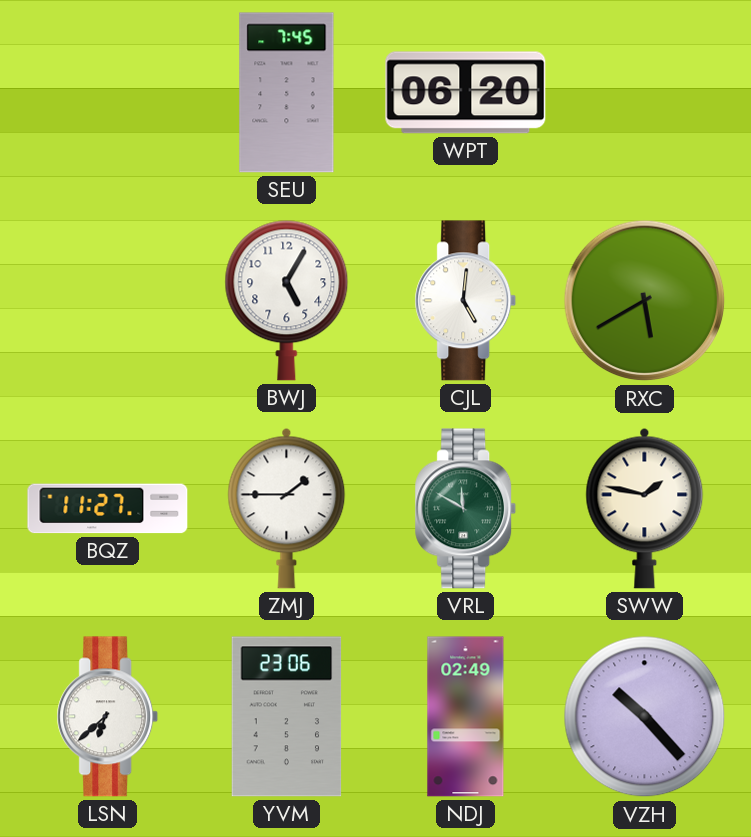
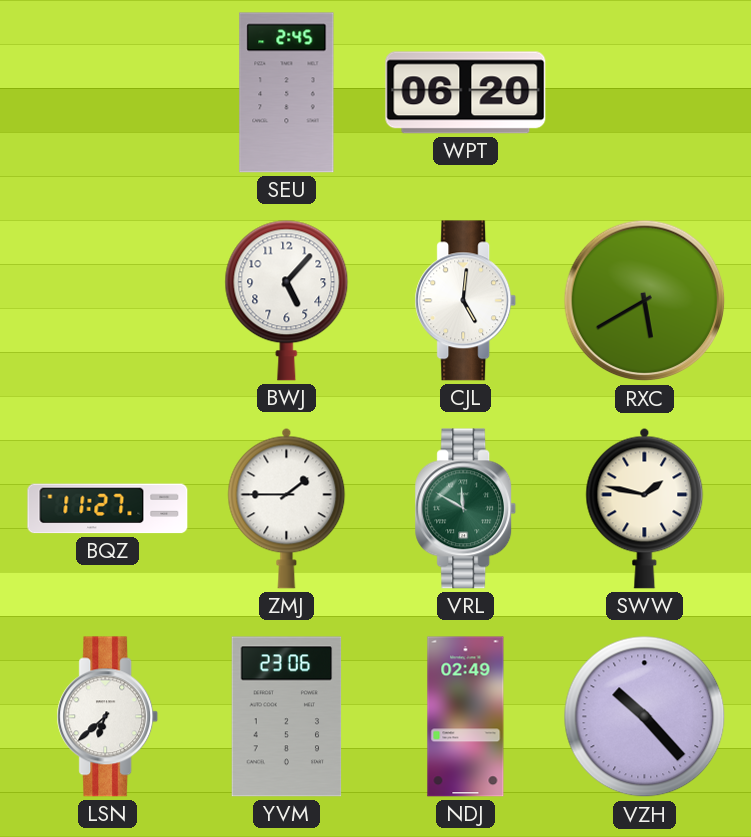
SEU: 7:45 -> 2:45 (287, 93)
BWJ: 5:05 -> 5:07 (287, 300)
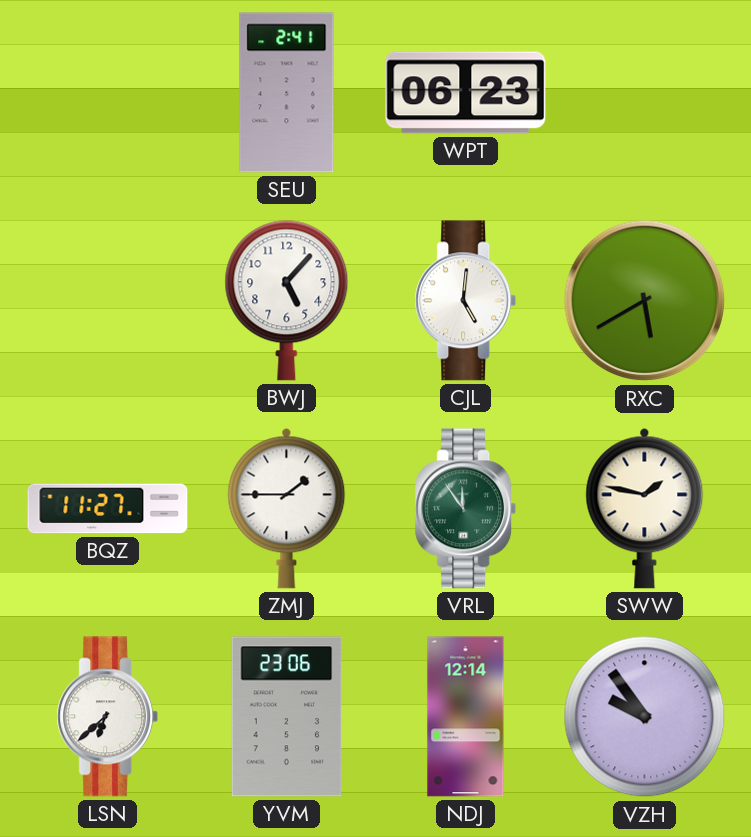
SEU: 2:45 -> 2:41 (287, 93)
WPT: 06:20 -> 06:23 (466, 93)
VRL: 11:50 -> 11:54 (466, 509)
NDJ: 02:49 -> 12:14 (466, 717)
VZH: 10:23 -> 9:54 (645, 717)
